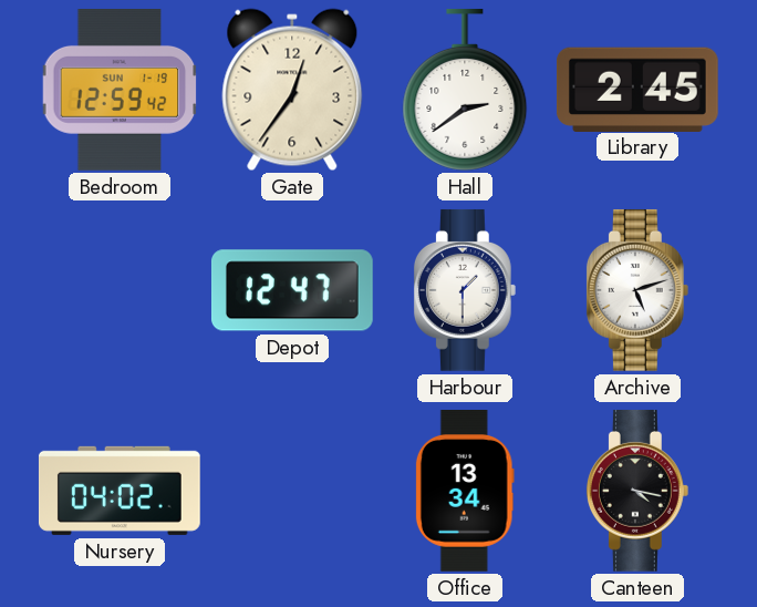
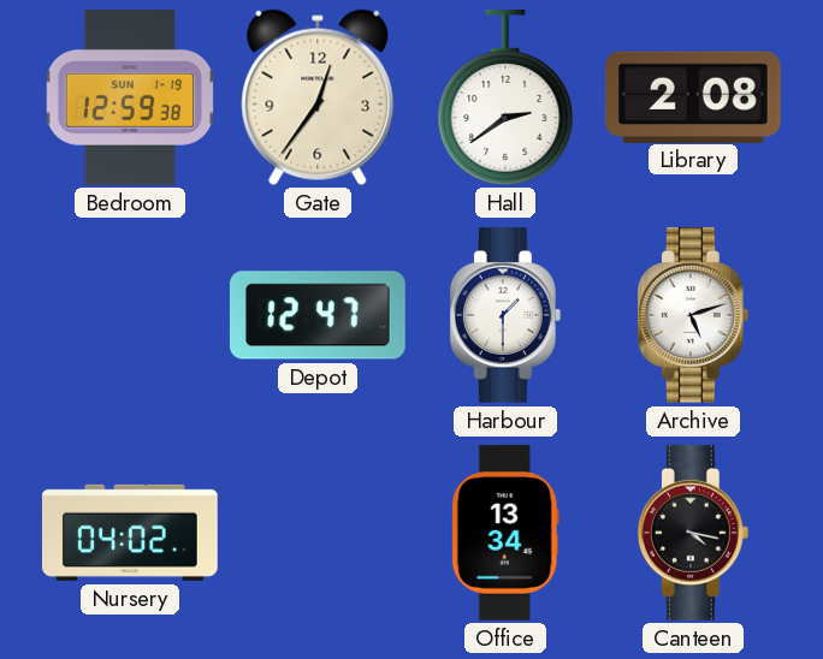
Bedroom: 12:59:42 -> 12:59:38 (130, 99)
Library: 2:45 -> 2:08 (693, 96)
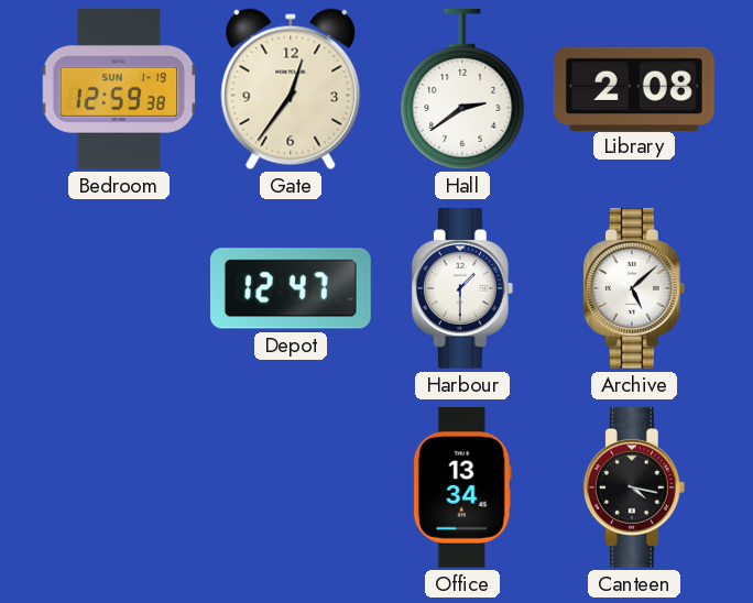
Archive: 5:12 -> 5:08 (634, 288)
Nursery: 04:02 -> none (130, 533)
